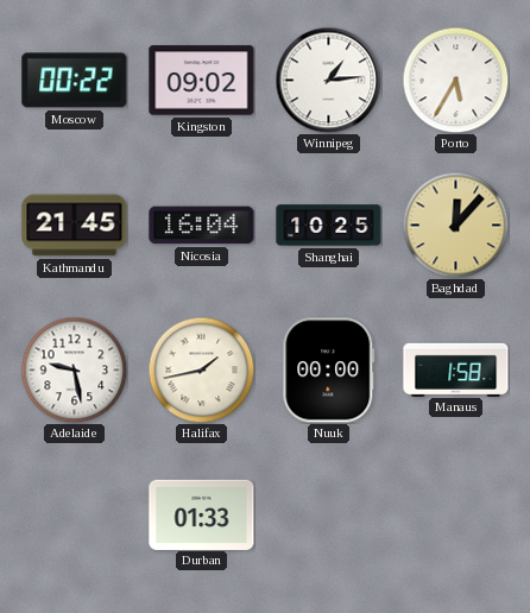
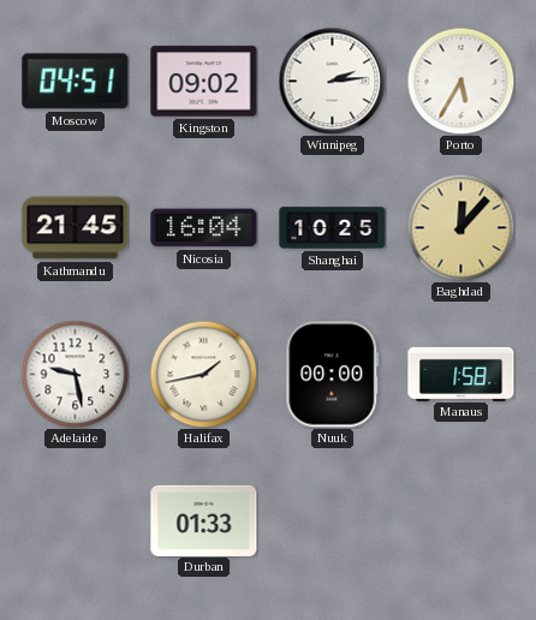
Moscow: 00:22 -> 04:51 (76, 82)
Winnipeg: 1:14 -> 2:14 (332, 81)
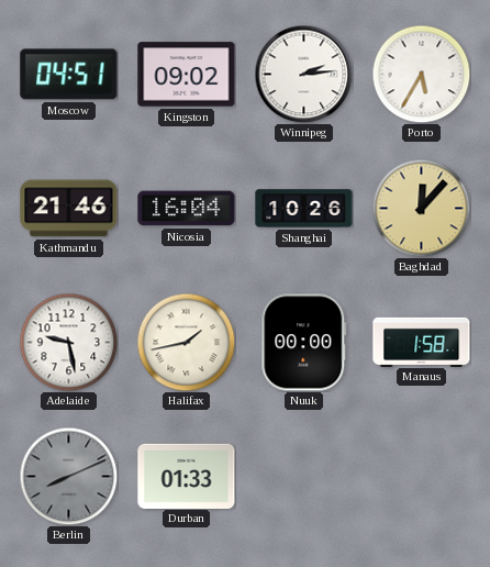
Kathmandu: 21:45 -> 21:46 (69, 209)
Shanghai: 10:25 -> 10:26 (304, 209)
Berlin: none -> 8:11 (68, 476)
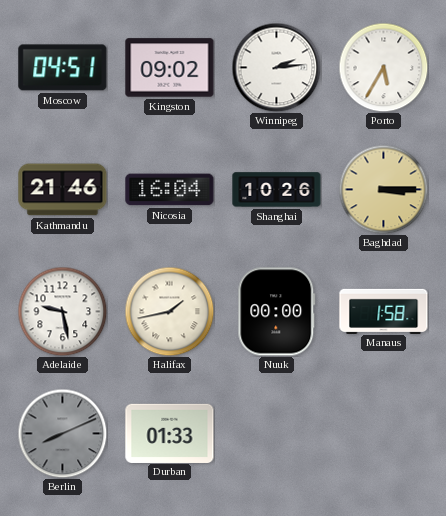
Baghdad: 12:07 -> 3:15 (383, 189)
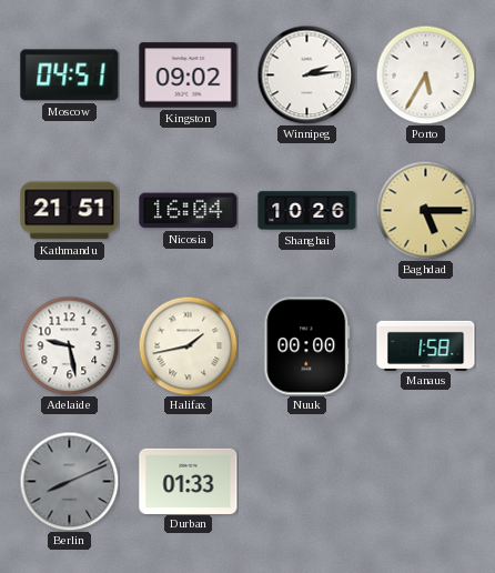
Kathmandu: 21:46 -> 21:51 (70, 211)
Baghdad: 3:15 -> 5:15 (425, 210)
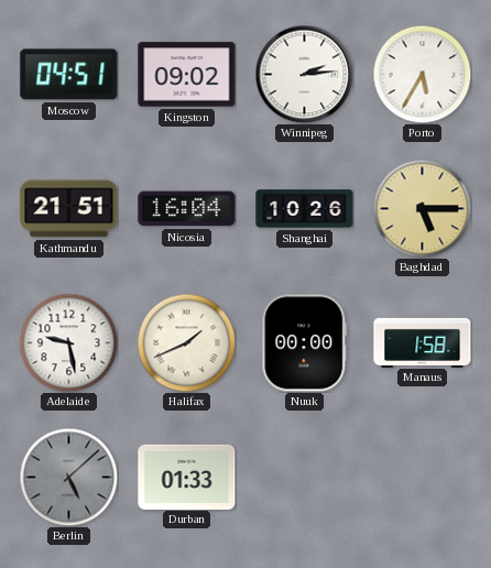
Halifax: 1:43 -> 1:41 (186, 342)
Berlin: 8:11 -> 5:08 (68, 477)
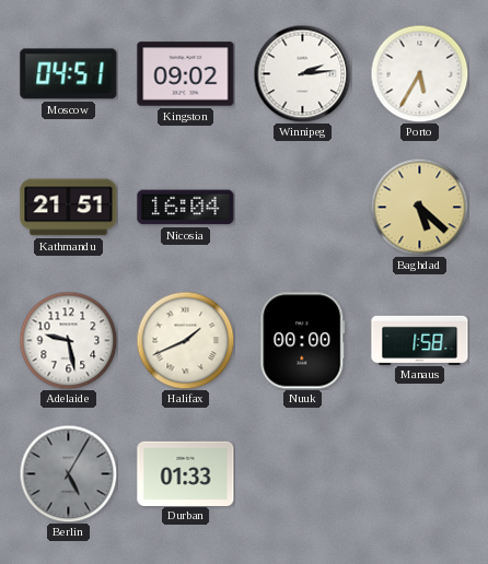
Shanghai: 10:26 -> none (305, 209)
Baghdad: 5:15 -> 5:22 (419, 207)
Berlin: 5:08 -> 5:05 (68, 473)
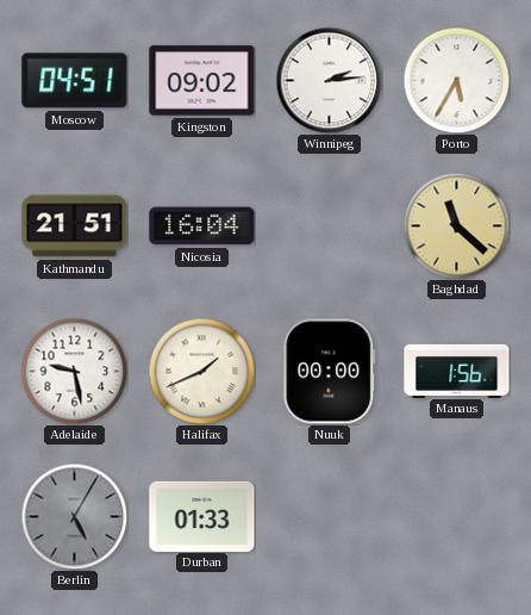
Baghdad: 5:22 -> 11:22 (456, 225)
Manaus: 1:58 -> 1:56 (457, 371)
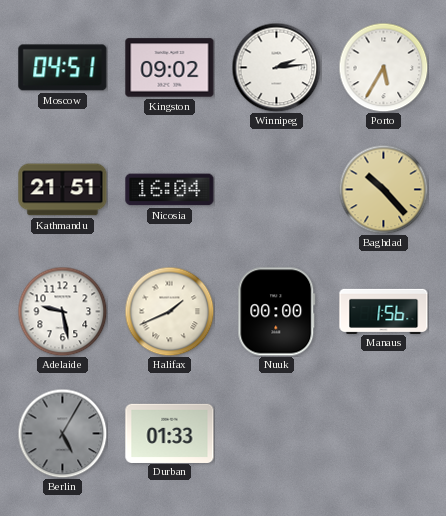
Baghdad: 11:22 -> 10:23 (383, 189)
